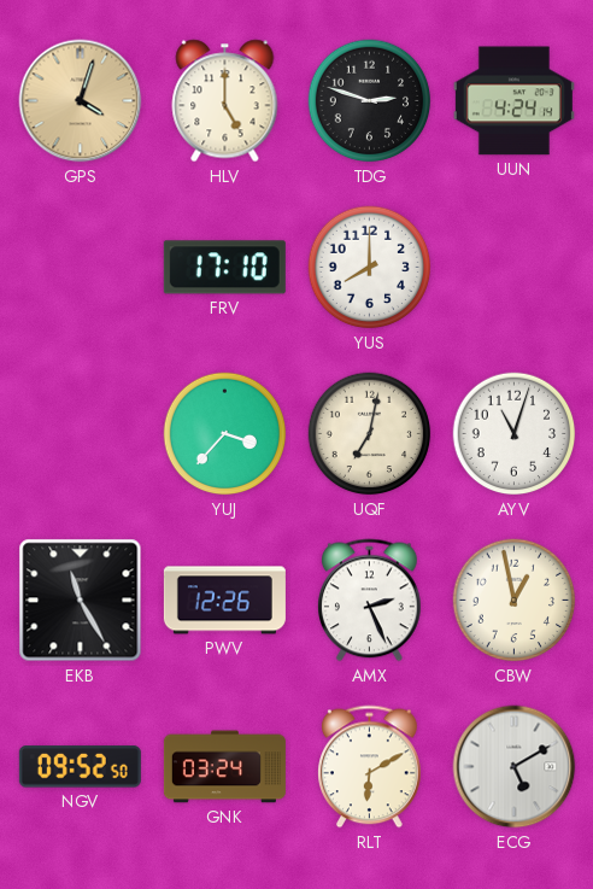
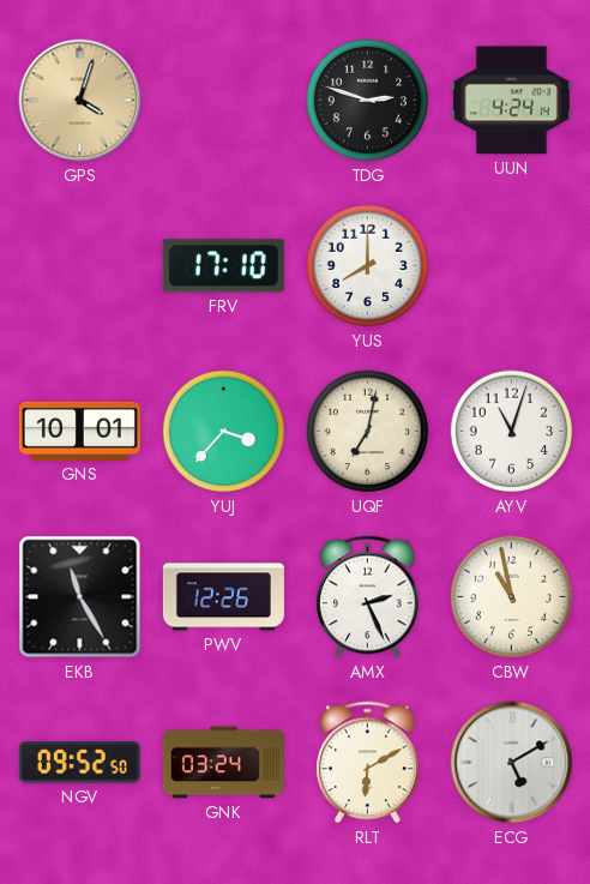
HLV: 5:00 -> none (225, 101)
GNS: none -> 10:01 (79, 431)
CBW: 12:58 -> 10:58 (512, 597)
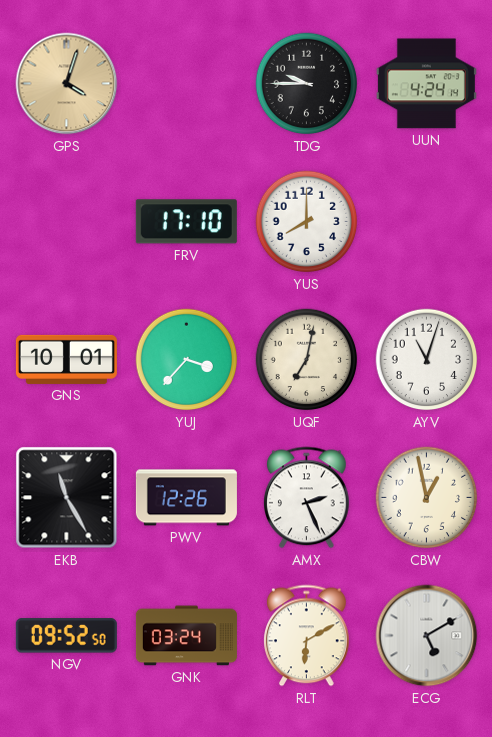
TDG: 2:48 -> 9:45 (307, 84)
CBW: 10:58 -> 12:58 (427, 498)
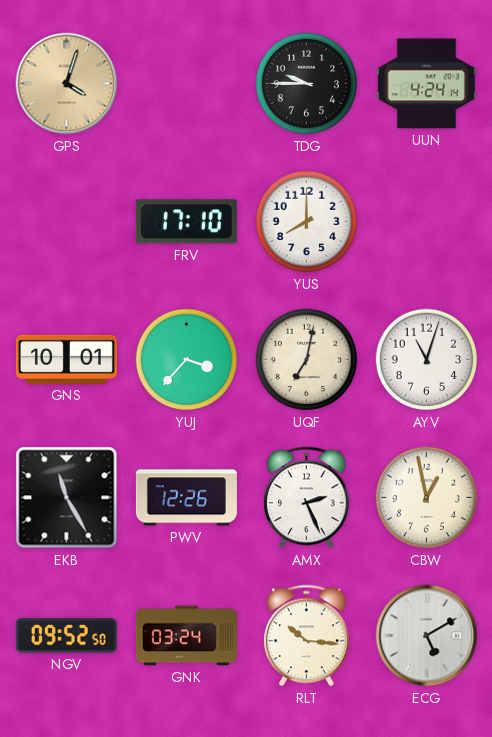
RLT: 6:10 -> 10:16 (307, 636)
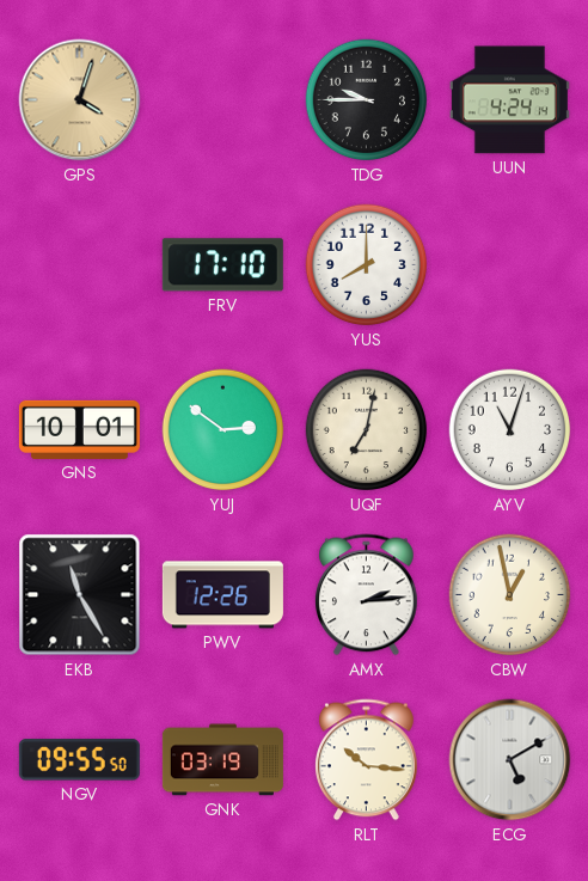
YUJ: 3:37 -> 2:51 (223, 430)
AMX: 2:26 -> 2:14 (367, 595)
NGV: 09:52 -> 09:55 (79, 760)
GNK: 03:24 -> 03:19 (222, 760)
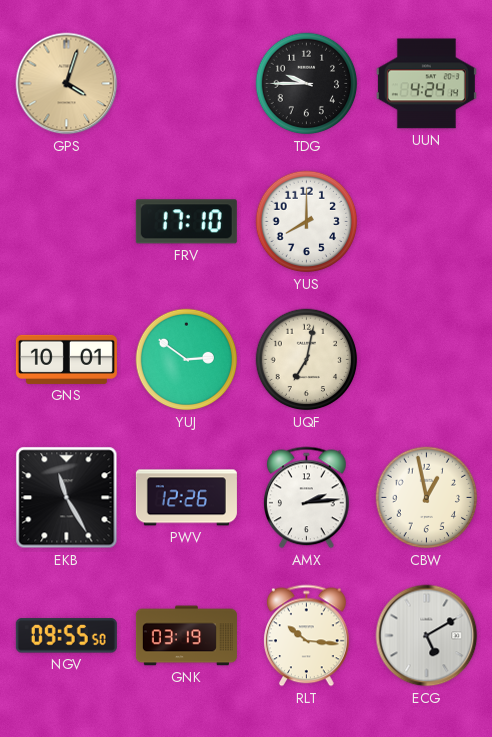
AYV: 11:03 -> none (510, 430)
